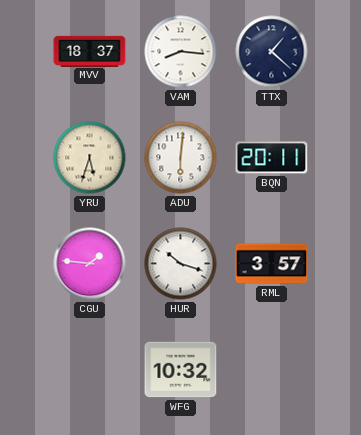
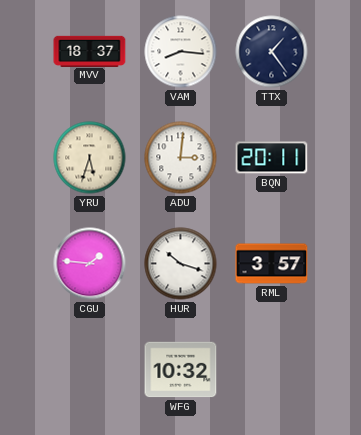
TTX: 1:22 -> 1:24 (272, 52)
ADU: 6:01 -> 3:01 (181, 158)
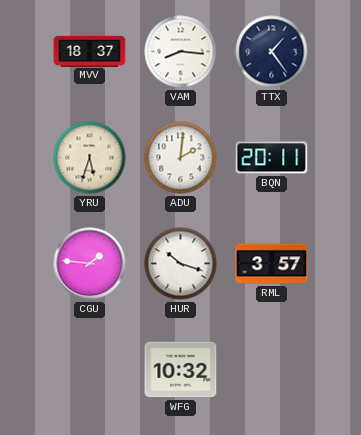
ADU: 3:01 -> 2:01 (181, 158)
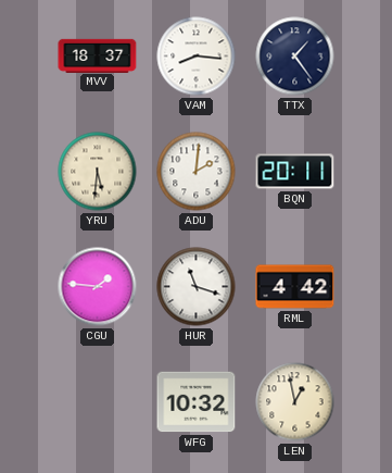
YRU: 5:33 -> 5:31 (98, 172)
HUR: 10:18 -> 11:18 (197, 287)
RML: 3:57 -> 4:42 (295, 287)
LEN: none -> 12:58 (295, 402)
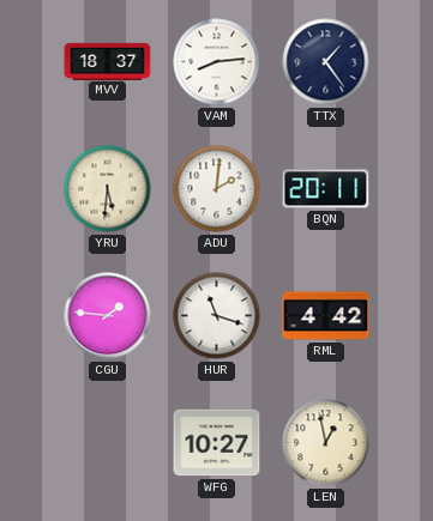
VAM: 8:16 -> 8:14 (217, 62)
WFG: 10:32 -> 10:27 (217, 443)
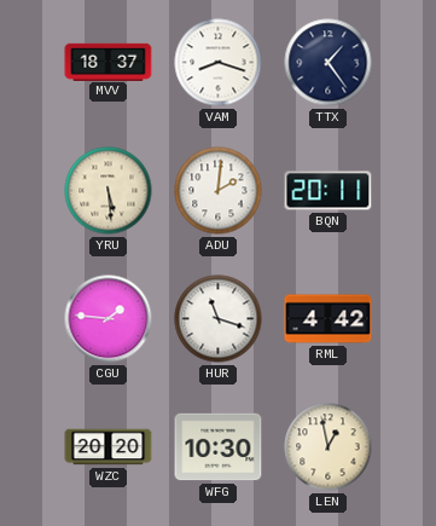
VAM: 8:14 -> 8:18 (219, 63)
YRU: 5:31 -> 5:29 (109, 191)
WZC: none -> 20:20 (109, 447)
WFG: 10:27 -> 10:30 (219, 447)
